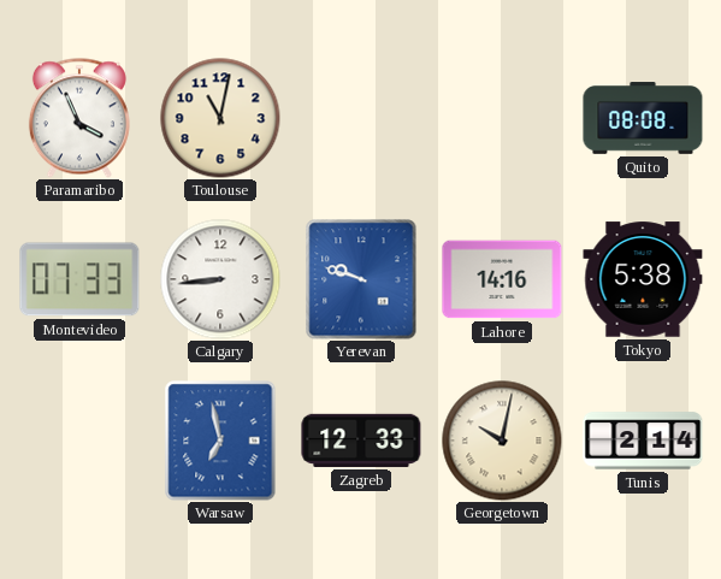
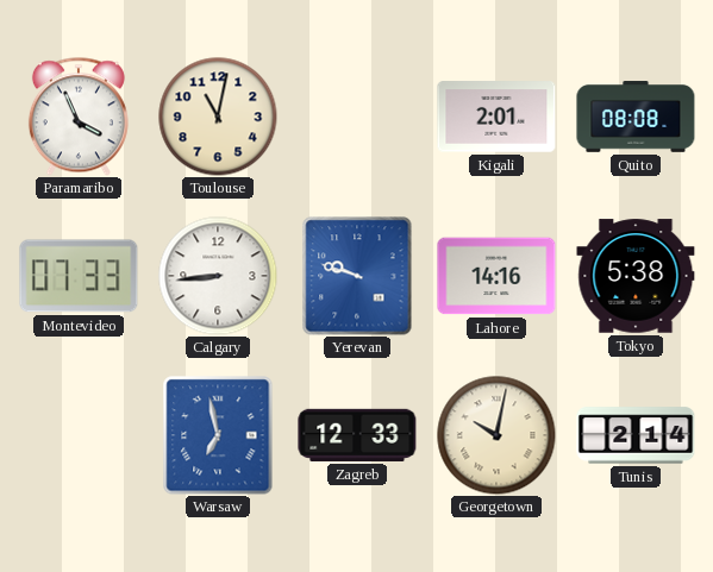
Kigali: none -> 2:01 (496, 117)
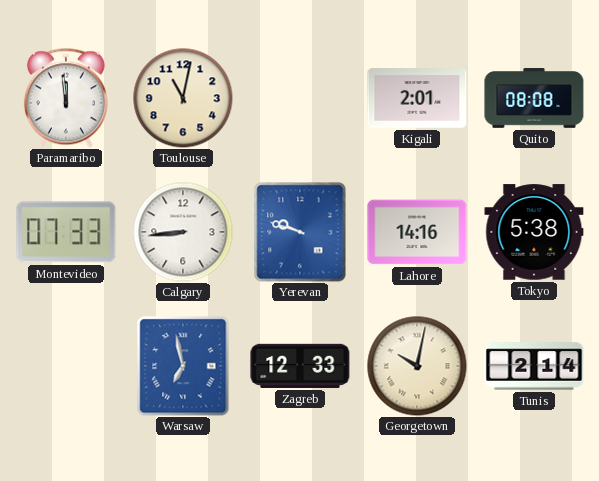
Paramaribo: 3:56 -> 11:59 (66, 98)
